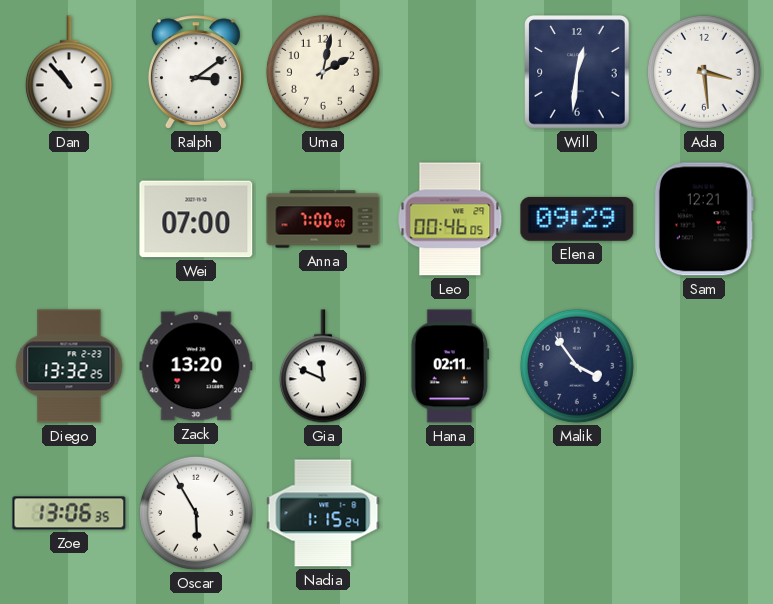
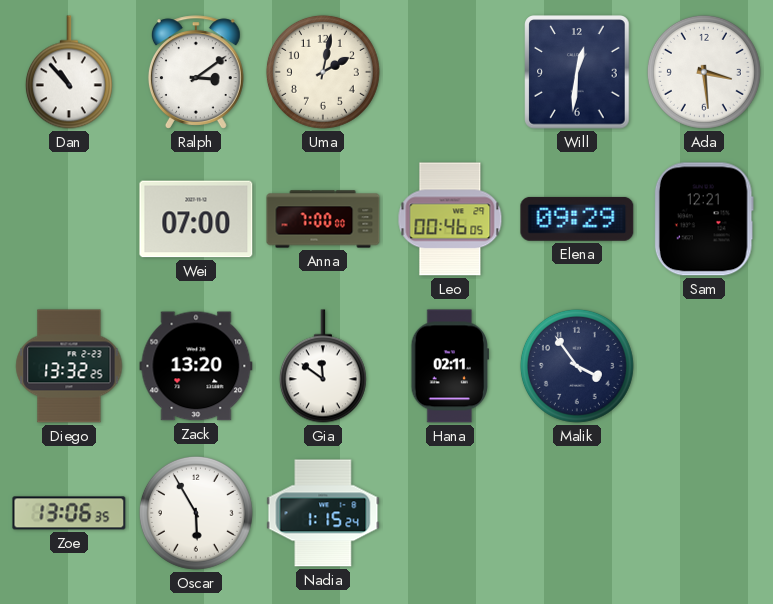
Gia: 11:49 -> 11:51 (323, 366)
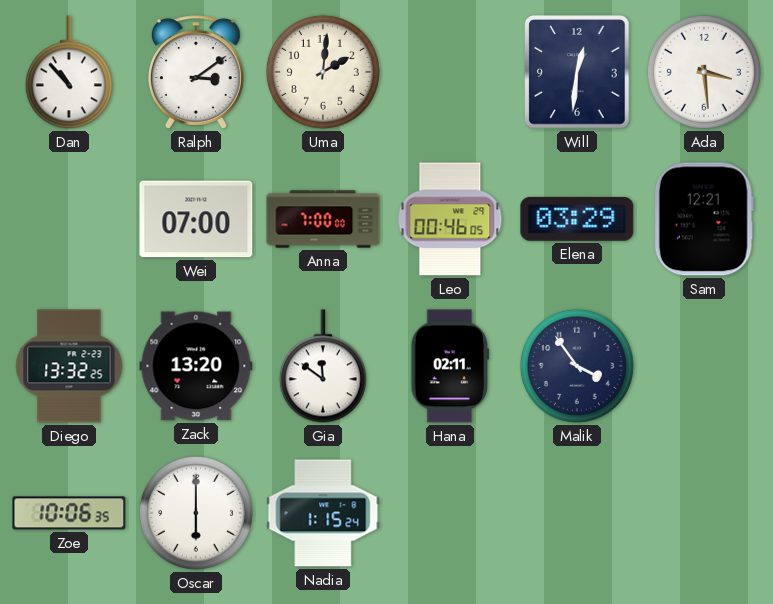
Uma: 2:02 -> 2:01 (323, 72)
Elena: 09:29 -> 03:29 (577, 219)
Zoe: 13:06 -> 10:06 (69, 513)
Oscar: 5:55 -> 6:00 (196, 513)
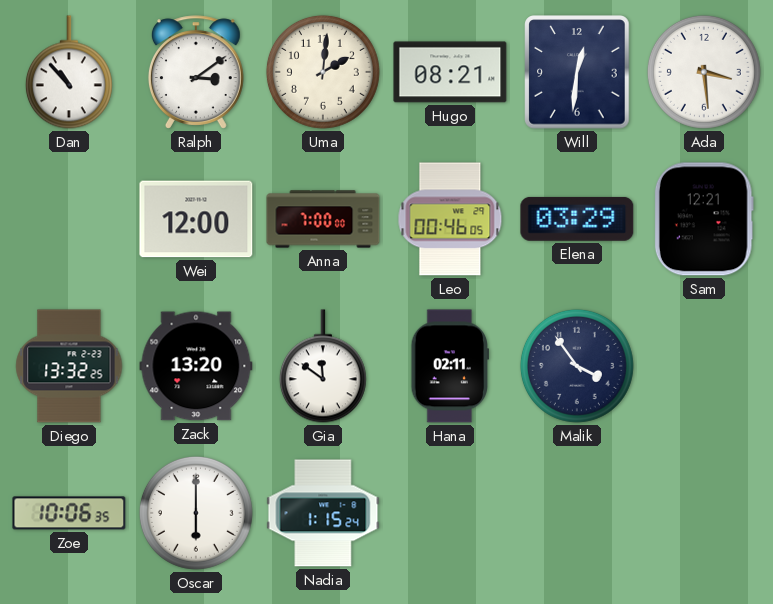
Hugo: none -> 08:21 (450, 72)
Wei: 07:00 -> 12:00 (196, 219)
